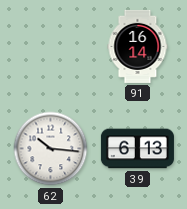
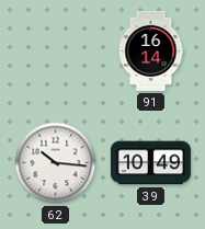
39: 6:13 -> 10:49 (150, 163)
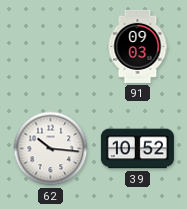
91: 16:14 -> 09:03 (138, 46)
39: 10:49 -> 10:52 (137, 149)
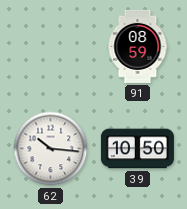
91: 09:03 -> 08:59 (138, 46)
39: 10:52 -> 10:50 (137, 149)
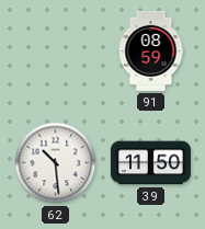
62: 10:16 -> 10:29 (56, 163)
39: 10:50 -> 11:50 (150, 163)
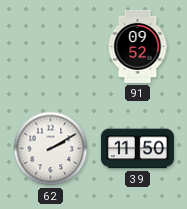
91: 08:59 -> 09:52 (138, 46)
62: 10:29 -> 2:10 (51, 149)
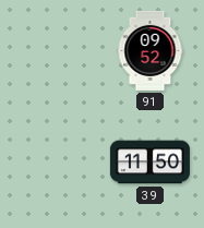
62: 2:10 -> none (51, 149)
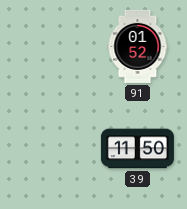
91: 09:52 -> 01:52 (138, 46)
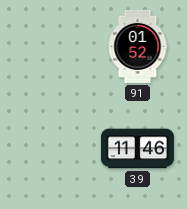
39: 11:50 -> 11:46 (137, 149)
